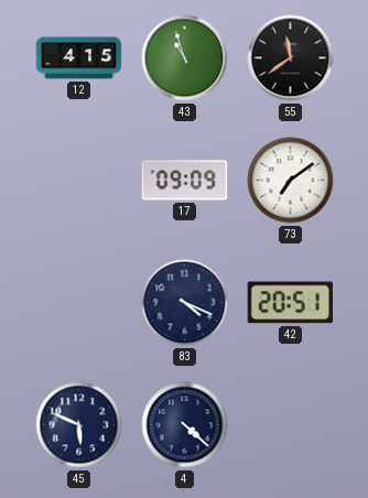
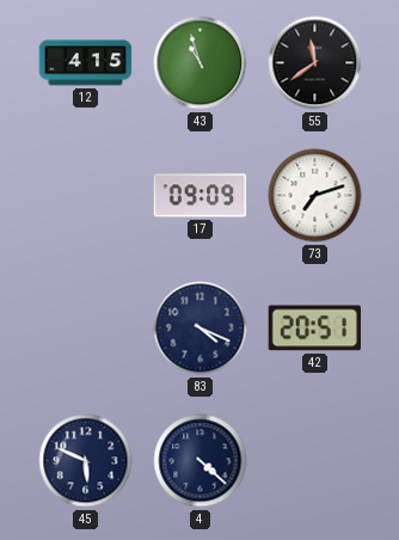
73: 7:09 -> 7:12 (315, 196)
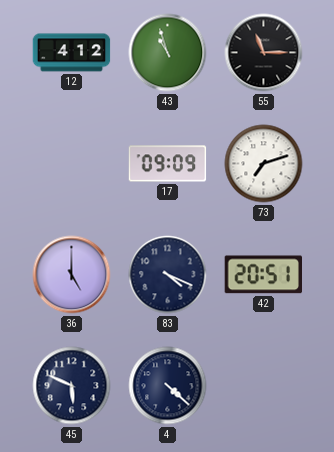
12: 4:15 -> 4:12 (72, 53)
55: 11:39 -> 11:15 (264, 53)
36: none -> 5:00 (72, 275)
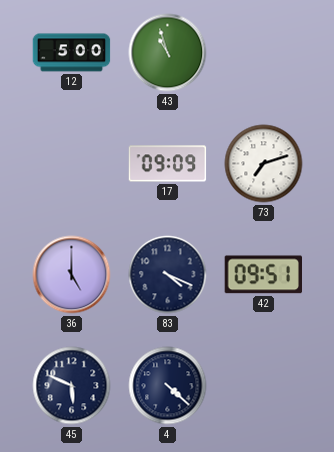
12: 4:12 -> 5:00 (72, 53)
55: 11:15 -> none (264, 53)
42: 20:51 -> 09:51 (263, 275)
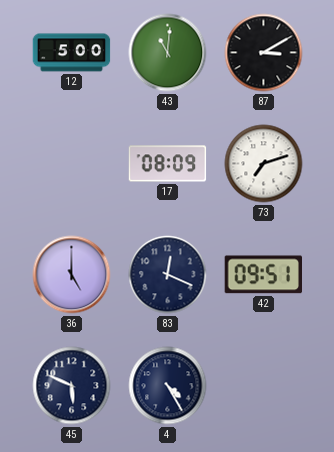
43: 10:57 -> 11:01 (168, 53)
87: none -> 3:10 (264, 53)
17: 09:09 -> 08:09 (168, 164)
83: 4:19 -> 12:19 (168, 275)
4: 4:22 -> 4:25 (168, 386)
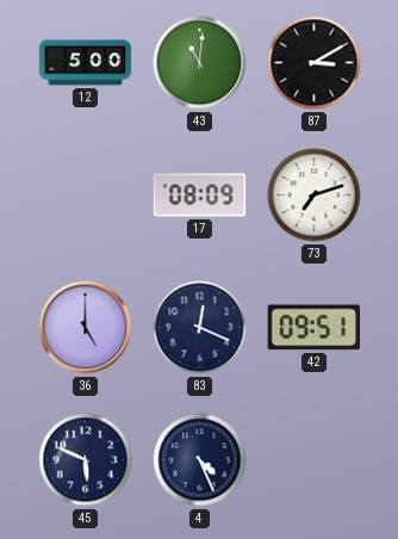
4: 4:25 -> 4:26 (200, 460)
